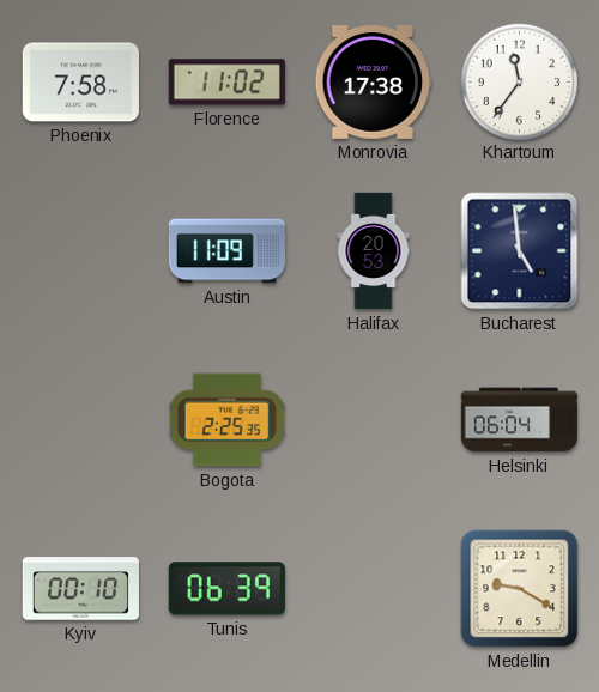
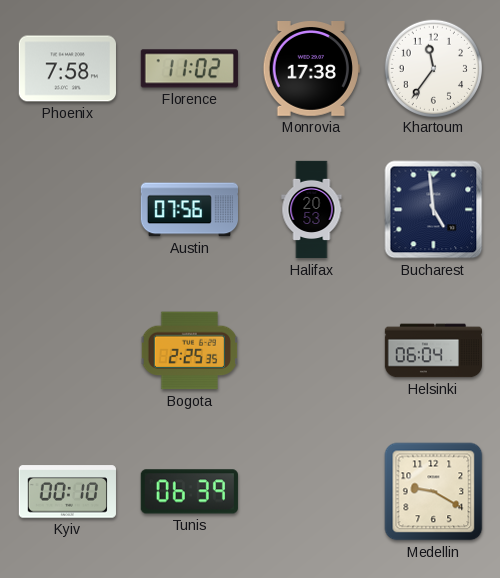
Austin: 11:09 -> 07:56 (189, 210)
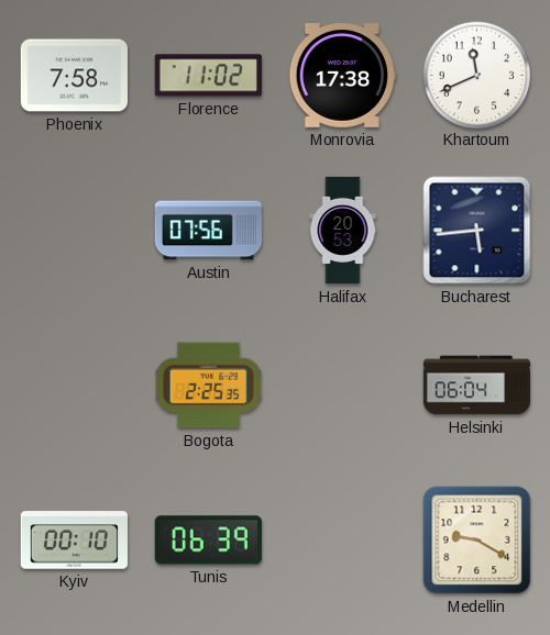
Khartoum: 11:36 -> 11:41 (476, 75)
Bucharest: 4:59 -> 5:44 (477, 231)
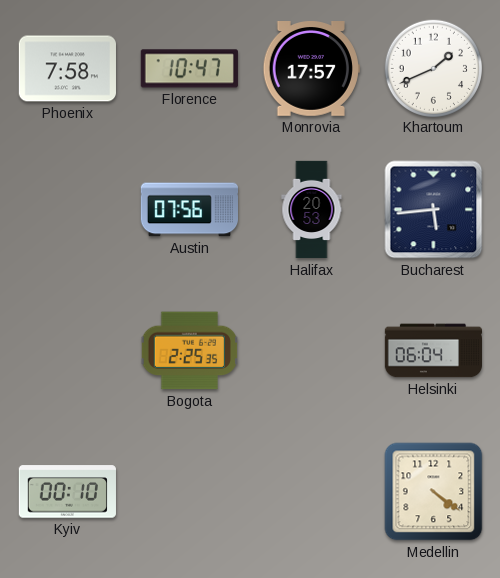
Florence: 11:02 -> 10:47 (189, 69)
Monrovia: 17:38 -> 17:57 (311, 69)
Khartoum: 11:41 -> 1:41 (433, 68)
Tunis: 06:39 -> none (208, 541)
Medellin: 9:20 -> 4:21 (434, 492)
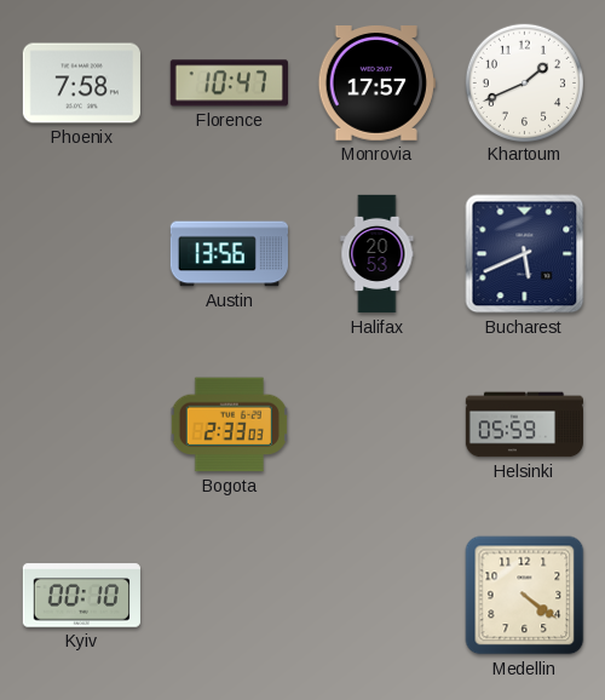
Austin: 07:56 -> 13:56 (229, 254)
Bucharest: 5:44 -> 5:41 (525, 254)
Bogota: 2:25 -> 2:33 (229, 425)
Helsinki: 06:04 -> 05:59 (524, 425)
